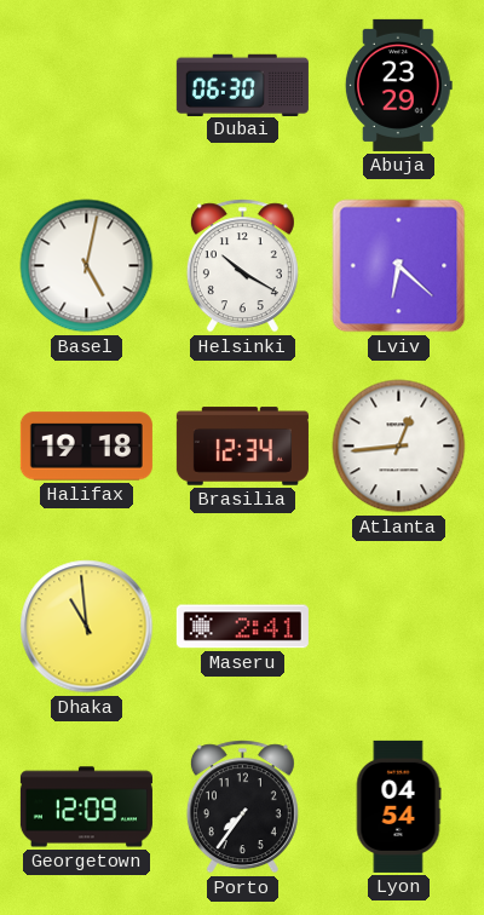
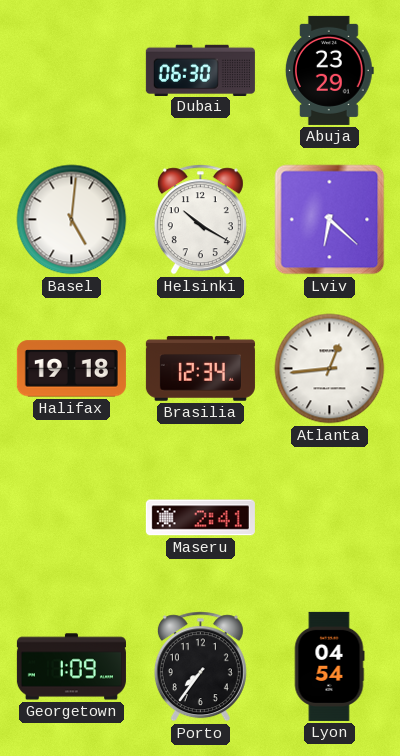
Basel: 5:02 -> 5:01 (72, 220)
Dhaka: 10:59 -> none (87, 627)
Georgetown: 12:09 -> 1:09 (71, 667)
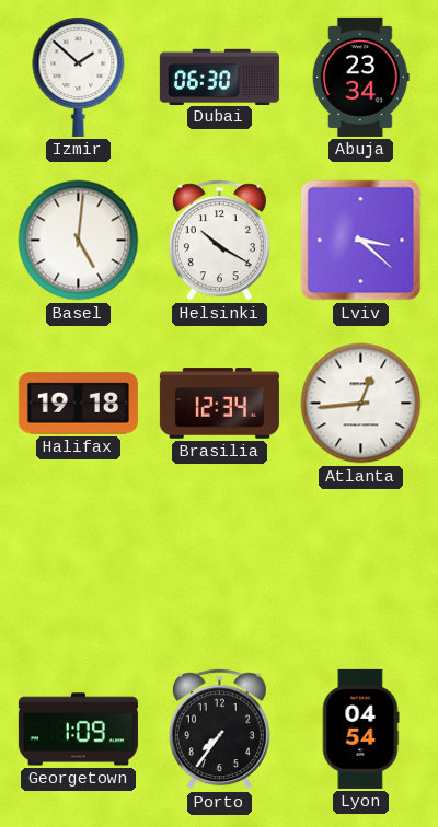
Izmir: none -> 1:52 (79, 77)
Abuja: 23:29 -> 23:34 (361, 77)
Lviv: 6:22 -> 3:22 (361, 241)
Maseru: 2:41 -> none (200, 518)
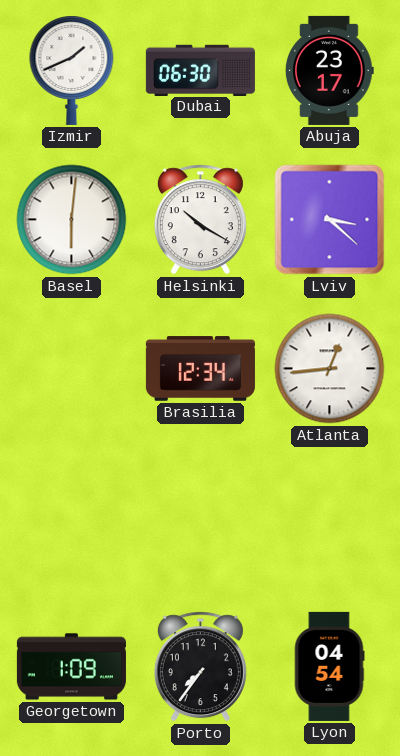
Izmir: 1:52 -> 1:41 (72, 70)
Abuja: 23:34 -> 23:17 (330, 70)
Basel: 5:01 -> 6:01 (72, 220)
Halifax: 19:18 -> none (78, 404)
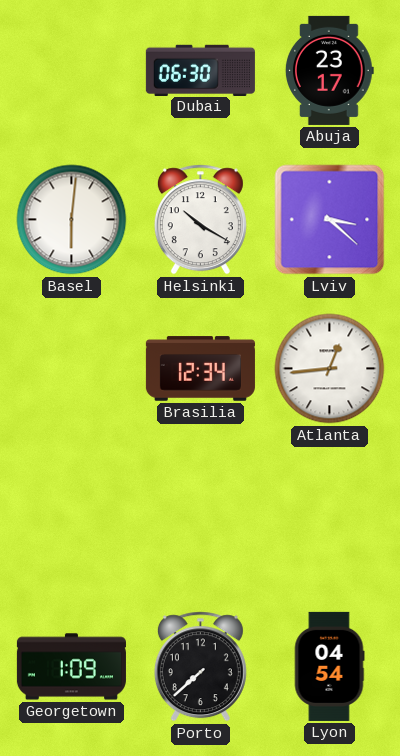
Izmir: 1:41 -> none (72, 70)
Porto: 7:36 -> 7:38 (200, 667)
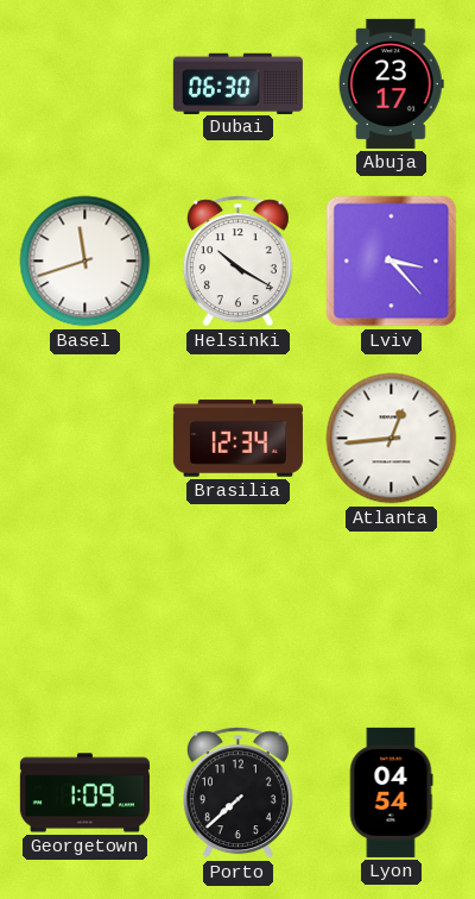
Basel: 6:01 -> 11:42 (85, 262)
Lviv: 3:22 -> 3:23 (392, 262)
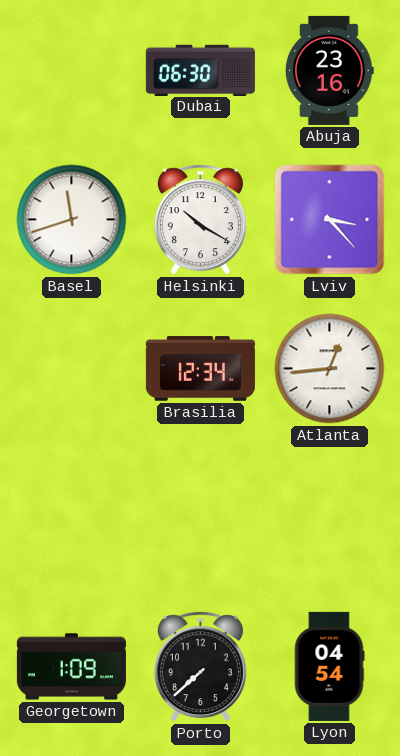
Abuja: 23:17 -> 23:16 (330, 70)
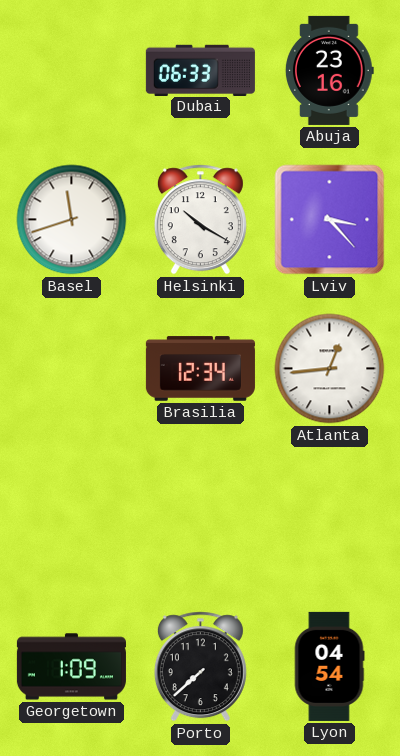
Dubai: 06:30 -> 06:33 (200, 70)
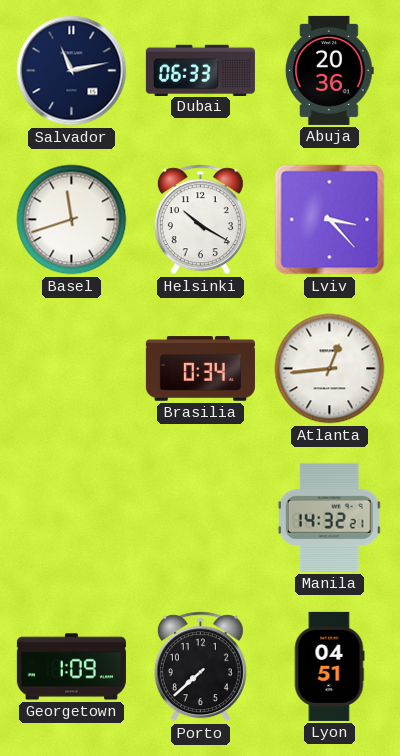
Salvador: none -> 11:13 (72, 71)
Abuja: 23:16 -> 20:36 (330, 70)
Brasilia: 12:34 -> 0:34 (200, 369)
Manila: none -> 14:32 (330, 517)
Lyon: 04:54 -> 04:51 (329, 666)
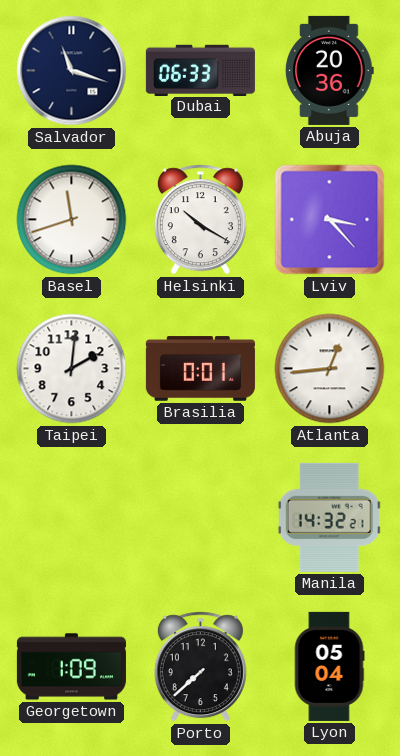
Salvador: 11:13 -> 11:18 (72, 71)
Taipei: none -> 2:01 (72, 369)
Brasilia: 0:34 -> 0:01 (200, 369)
Lyon: 04:51 -> 05:04 (329, 666)
